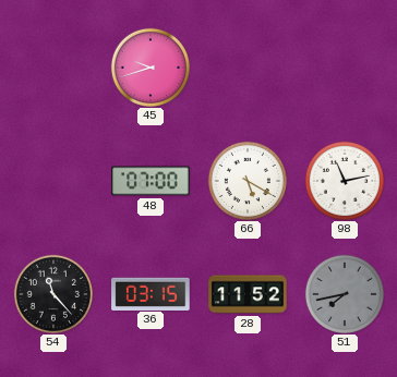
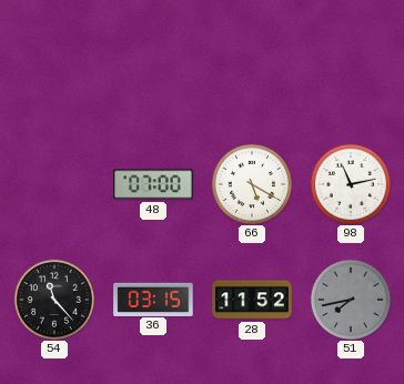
45: 9:42 -> none (149, 66)
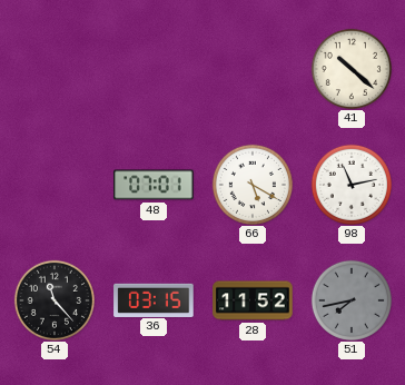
41: none -> 10:22 (350, 68)
48: 07:00 -> 07:01 (154, 185)
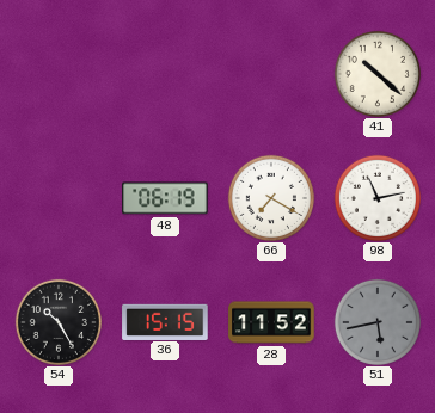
48: 07:01 -> 06:19 (165, 198)
66: 5:20 -> 7:20 (270, 197)
54: 11:23 -> 10:25 (57, 321)
36: 03:15 -> 15:15 (165, 321)
51: 7:43 -> 5:43 (376, 321)
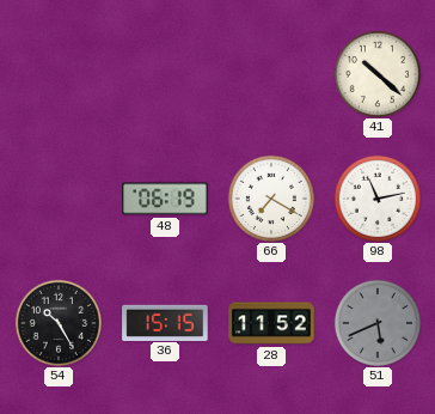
51: 5:43 -> 5:41 (376, 322)
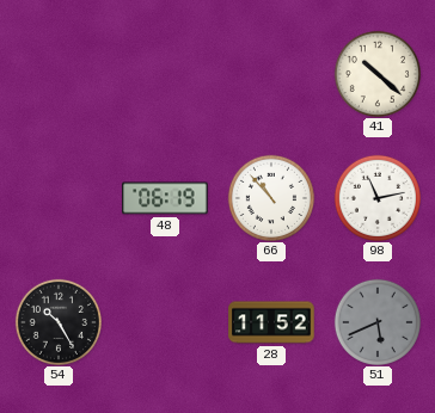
66: 7:20 -> 10:53 (270, 197)
36: 15:15 -> none (165, 322)
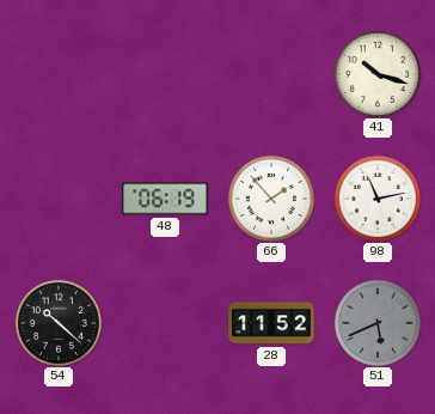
41: 10:22 -> 10:18 (376, 73)
66: 10:53 -> 1:53 (270, 197)
54: 10:25 -> 10:22 (57, 322)
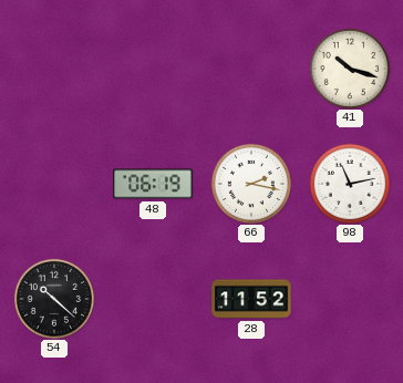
66: 1:53 -> 2:17 (250, 183)
51: 5:41 -> none (376, 322)
